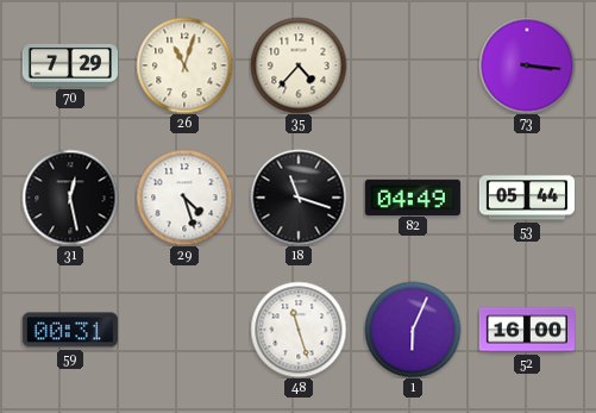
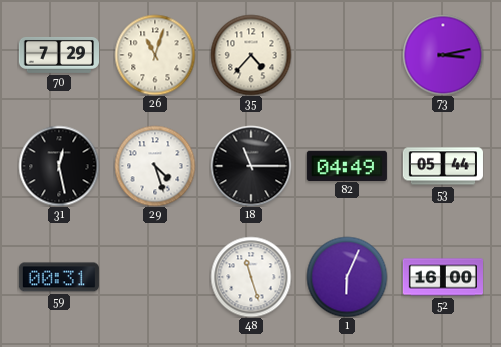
73: 3:16 -> 3:13 (443, 55)
18: 11:18 -> 11:15 (251, 166)
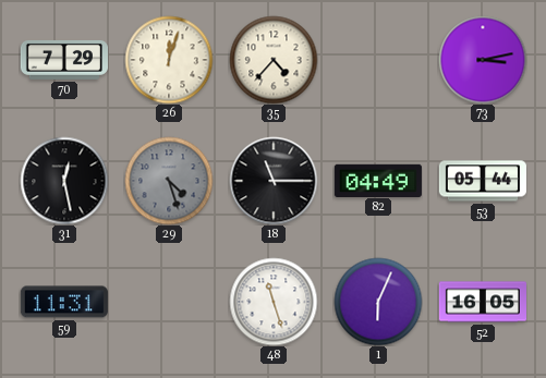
26: 11:03 -> 12:03 (169, 60)
29 dial: white -> grey (169, 181)
59: 00:31 -> 11:31 (64, 302)
52: 16:00 -> 16:05 (482, 302)
